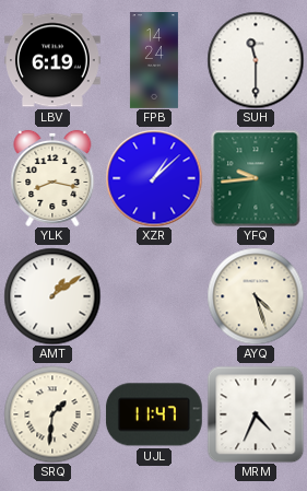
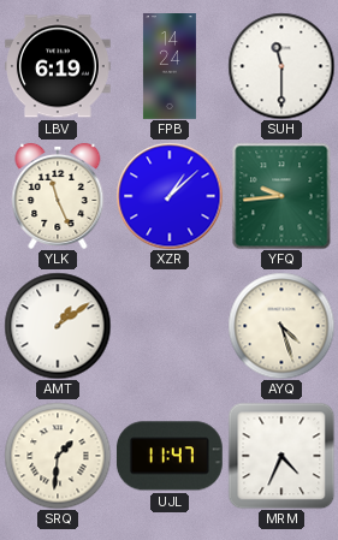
YLK: 8:17 -> 11:26 (58, 196)
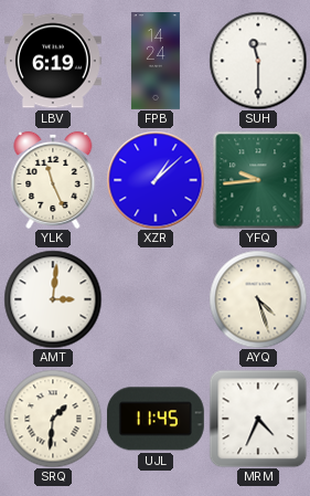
AMT: 1:09 -> 3:01 (53, 299)
UJL: 11:47 -> 11:45 (156, 419)
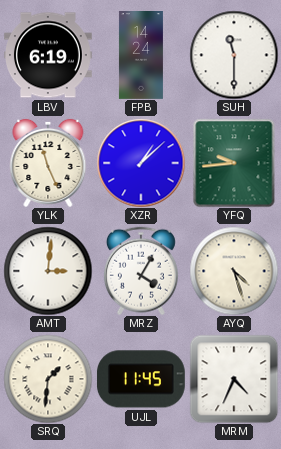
MRZ: none -> 4:05 (141, 271)
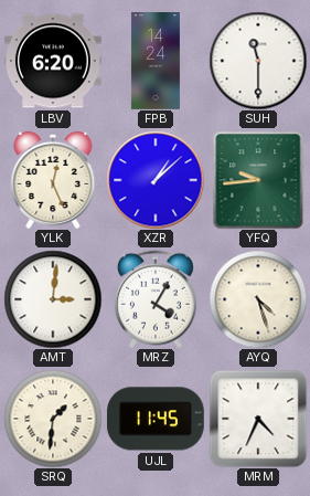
LBV: 6:19 -> 6:20 (54, 61)
YLK: 11:26 -> 12:26 (53, 180)
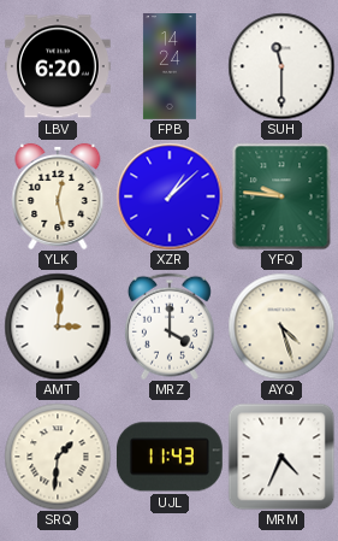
YLK: 12:26 -> 12:28 (58, 196)
YFQ: 9:44 -> 9:46 (281, 196)
MRZ: 4:05 -> 4:00 (170, 327)
UJL: 11:45 -> 11:43 (170, 457)
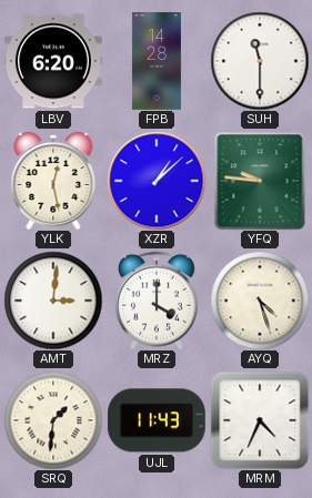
FPB: 14:24 -> 14:28 (157, 62)
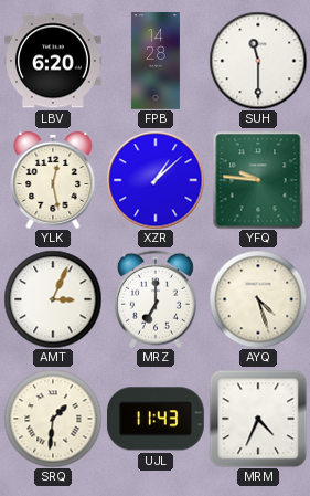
AMT: 3:01 -> 3:04 (53, 299)
MRZ: 4:00 -> 7:00 (156, 299)
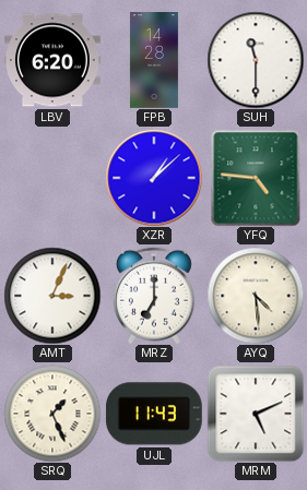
YLK: 12:28 -> none (53, 180)
YFQ: 9:46 -> 4:46 (256, 178)
AYQ: 4:27 -> 4:29 (256, 296)
SRQ: 1:31 -> 1:26 (52, 414)
MRM: 4:34 -> 5:11 (256, 414)
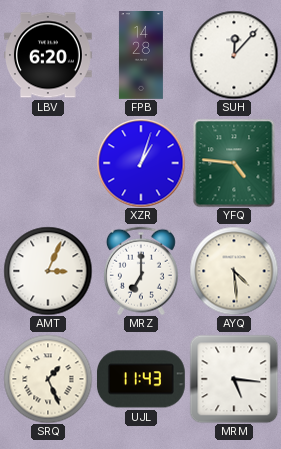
SUH: 11:30 -> 12:07 (234, 55)
XZR: 1:08 -> 1:03 (141, 163)
MRM: 5:11 -> 5:16 (234, 379)
